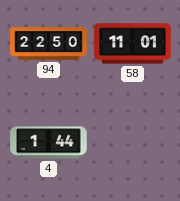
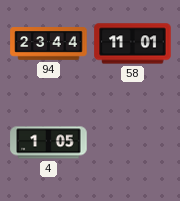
94: 22:50 -> 23:44 (49, 44)
4: 1:44 -> 1:05 (49, 143)
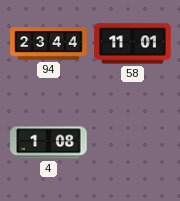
4: 1:05 -> 1:08 (49, 143)
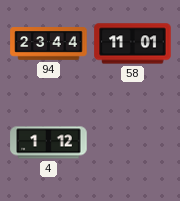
4: 1:08 -> 1:12 (49, 143)
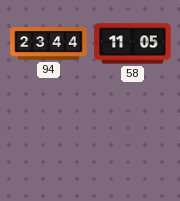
58: 11:01 -> 11:05 (133, 44)
4: 1:12 -> none (49, 143)
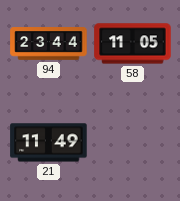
21: none -> 11:49 (49, 143)
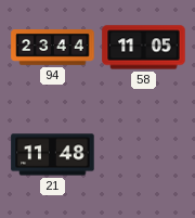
21: 11:49 -> 11:48 (53, 155)
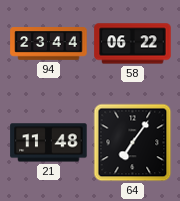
58: 11:05 -> 06:22 (133, 44)
64: none -> 7:06 (133, 143)
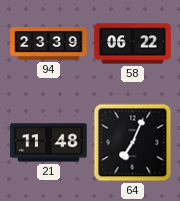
94: 23:44 -> 23:39 (49, 44)
64: 7:06 -> 7:04 (133, 143)
